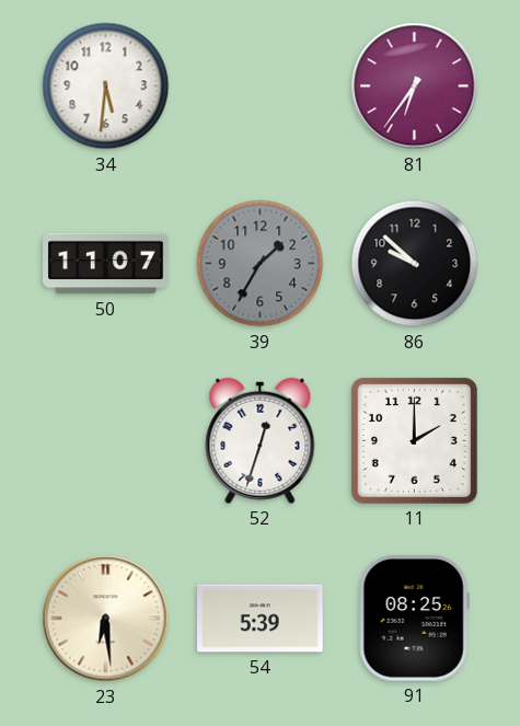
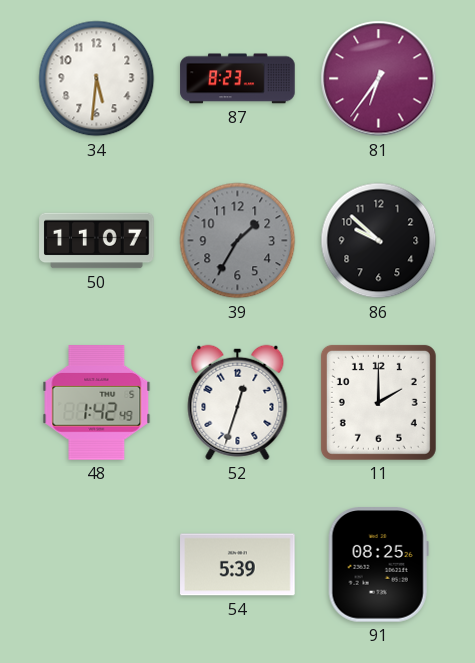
87: none -> 8:23 (238, 79)
48: none -> 1:42 (97, 403)
23: 6:29 -> none (106, 619)
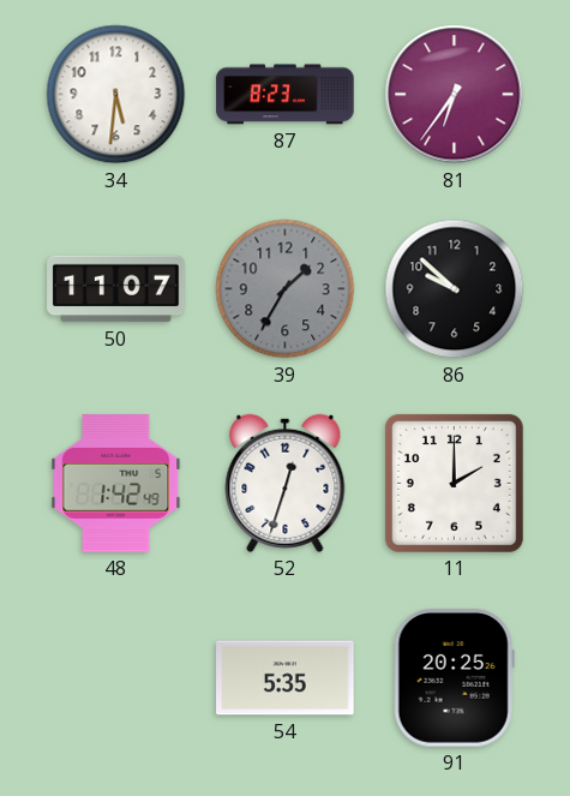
54: 5:39 -> 5:35 (286, 678)
91: 08:25 -> 20:25 (454, 678)
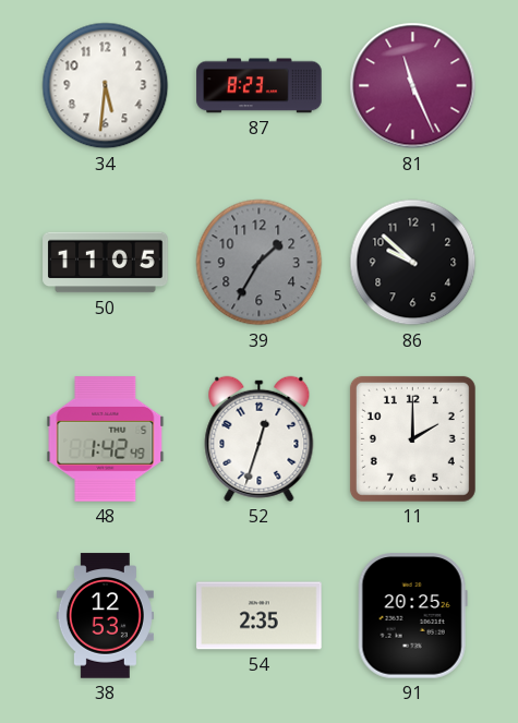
81: 6:36 -> 11:26 (413, 86)
50: 11:07 -> 11:05 (106, 263)
38: none -> 12:53 (105, 616)
54: 5:35 -> 2:35 (260, 616)
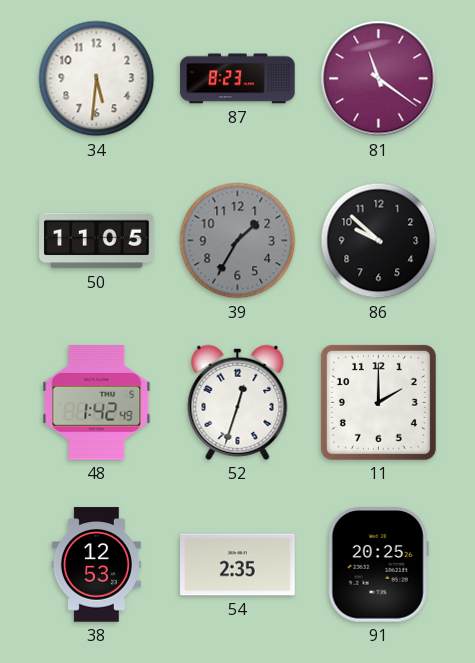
81: 11:26 -> 11:21 (379, 79)
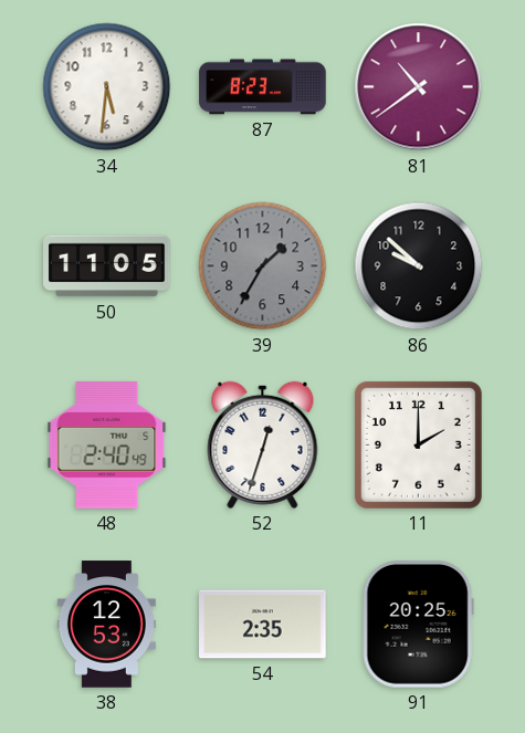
81: 11:21 -> 10:39 (419, 87)
48: 1:42 -> 2:40 (107, 446)
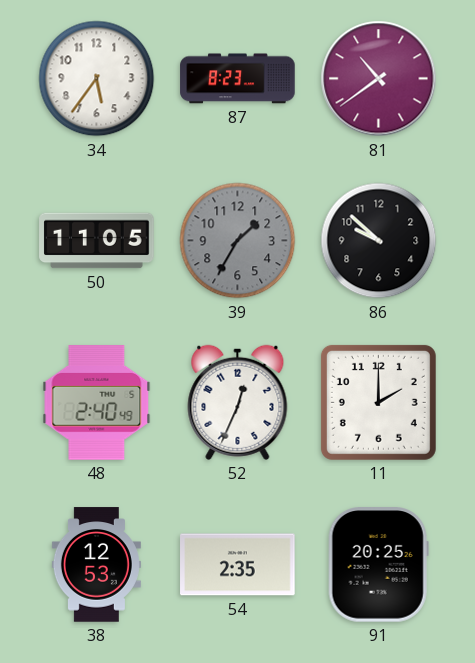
34: 5:31 -> 5:36 (97, 79)
52: 12:33 -> 12:34 (238, 402)
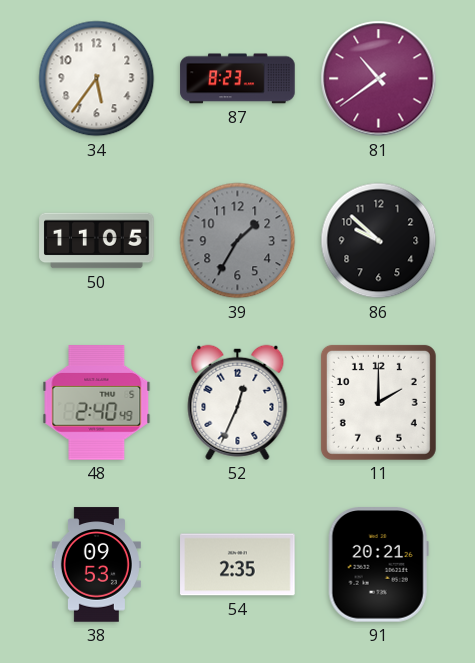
38: 12:53 -> 09:53 (96, 565)
91: 20:25 -> 20:21 (378, 565)
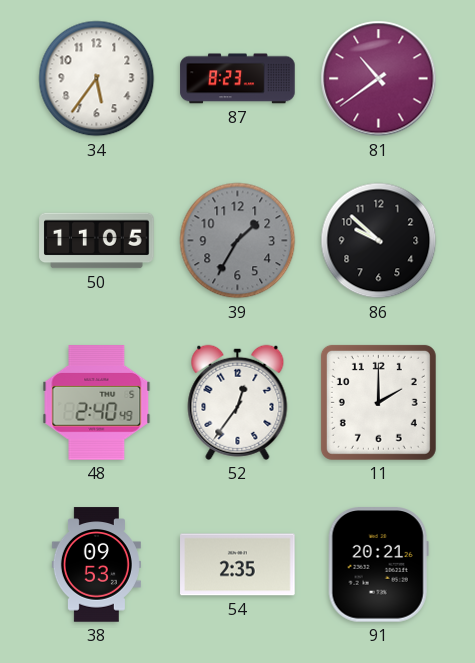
52: 12:34 -> 12:36 (238, 402)
